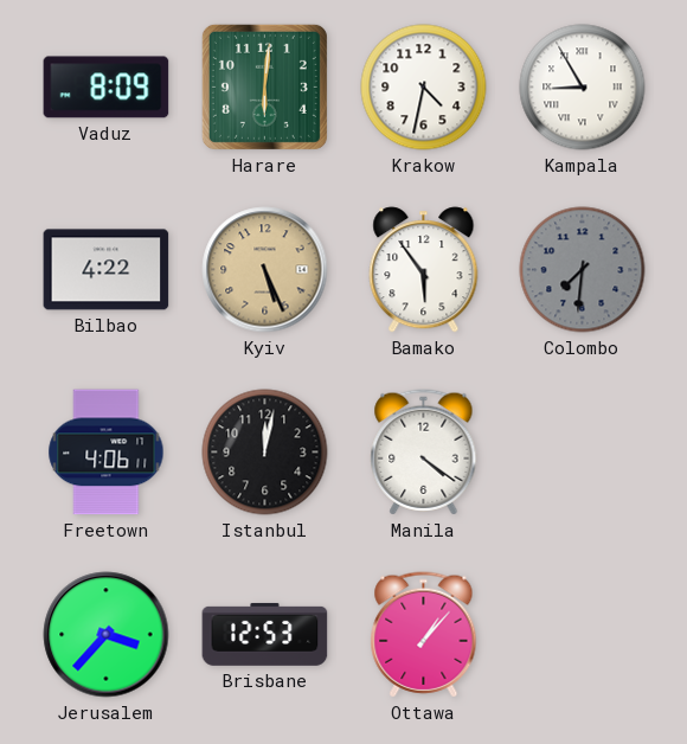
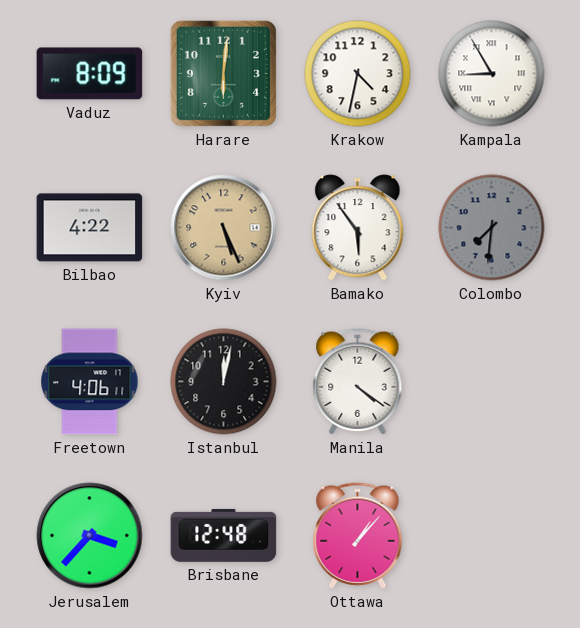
Brisbane: 12:53 -> 12:48 (224, 535)
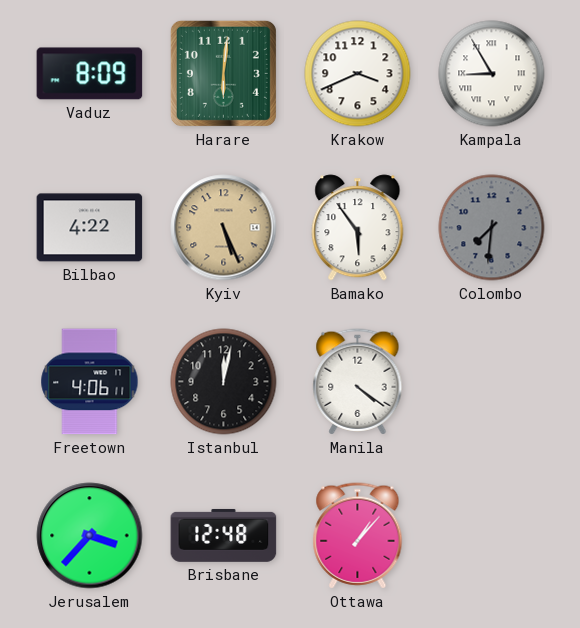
Krakow: 4:32 -> 3:41 (358, 74)
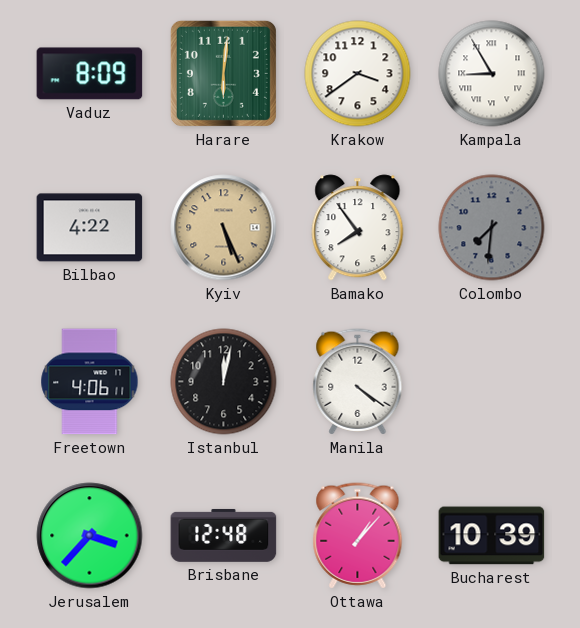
Krakow: 3:41 -> 3:39 (358, 74)
Bamako: 5:54 -> 7:54 (358, 228)
Bucharest: none -> 10:39 (492, 536)
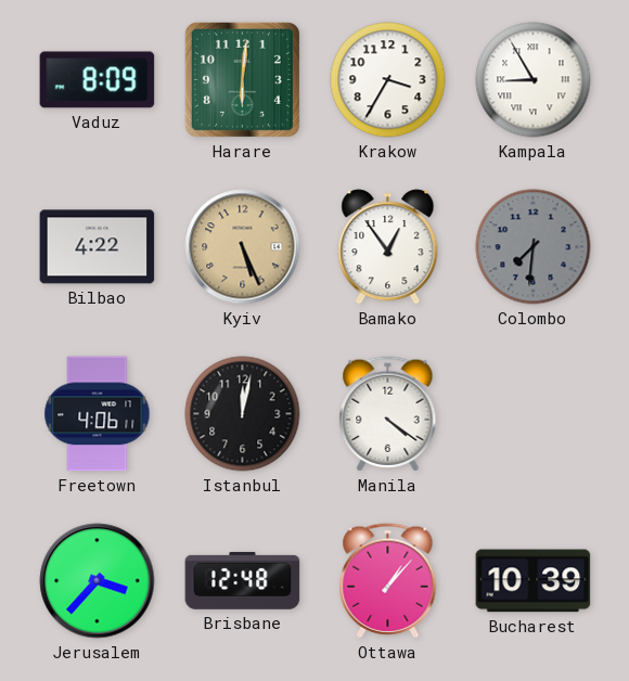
Krakow: 3:39 -> 3:35 (388, 80)
Bamako: 7:54 -> 12:54 (388, 247)
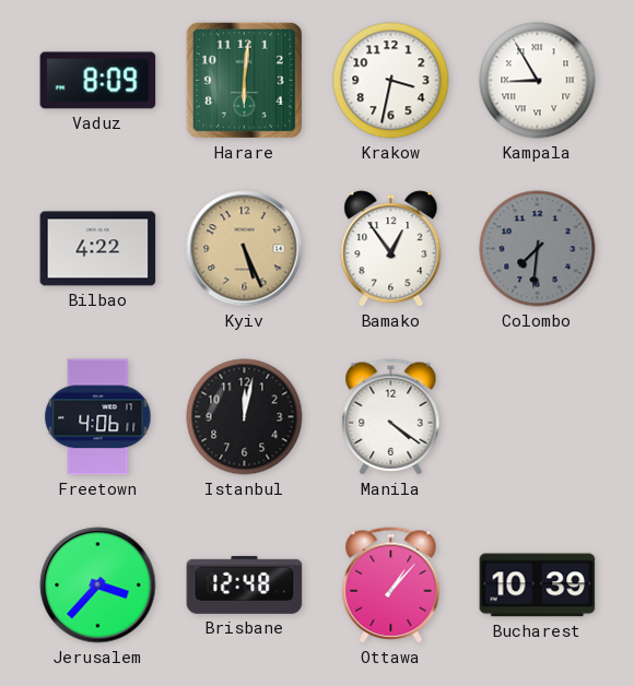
Krakow: 3:35 -> 3:32 (391, 81)
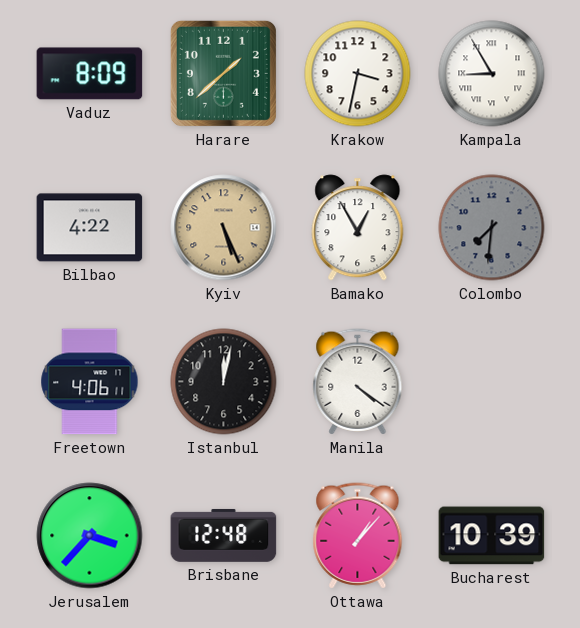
Harare: 6:01 -> 1:38 (223, 73)
Bamako: 12:54 -> 12:55 (358, 228)
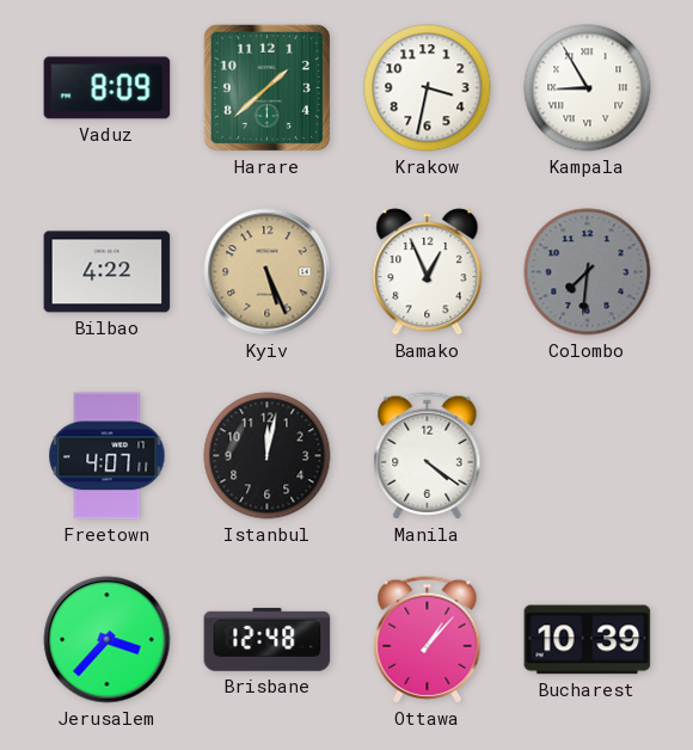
Bamako: 12:55 -> 12:56 (428, 272)
Freetown: 4:06 -> 4:07 (108, 456)
